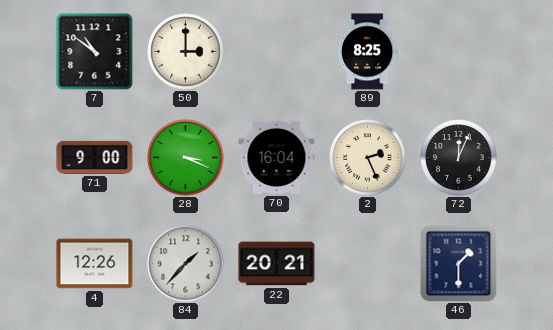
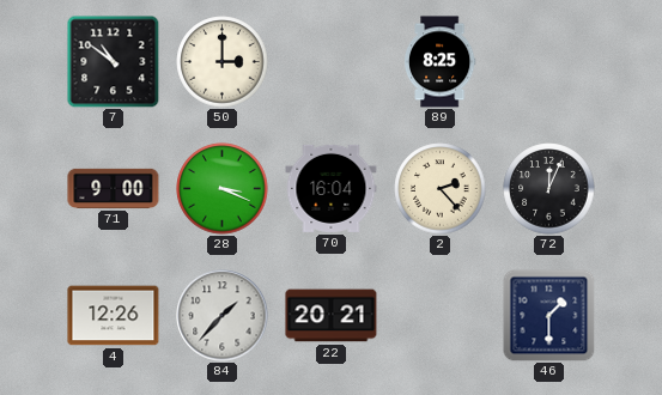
2: 2:26 -> 2:23 (441, 189)
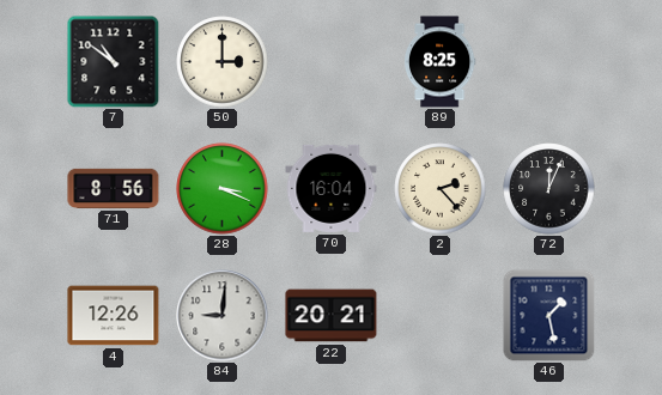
71: 9:00 -> 8:56 (114, 188)
84: 1:37 -> 9:01 (223, 316)
46: 1:30 -> 1:28 (548, 315)
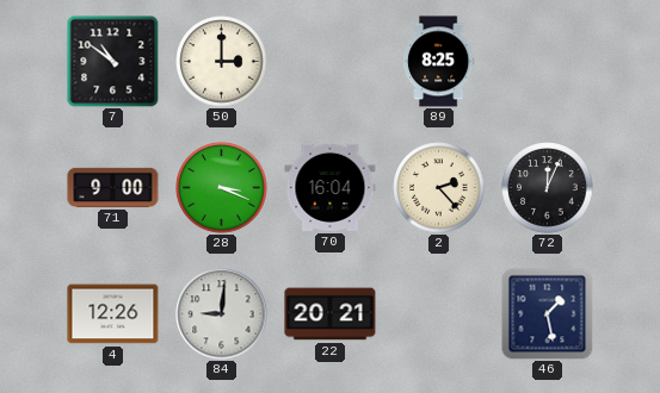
71: 8:56 -> 9:00 (113, 187)
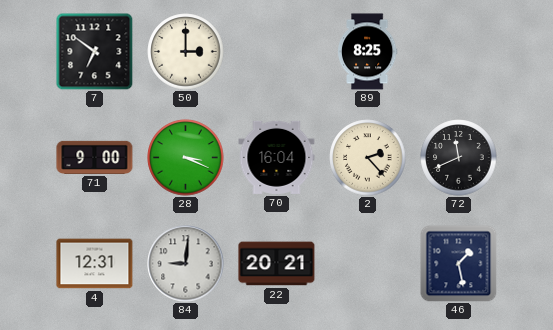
7: 10:51 -> 6:51 (94, 51)
72: 12:04 -> 11:41 (459, 158)
4: 12:26 -> 12:31 (95, 264)
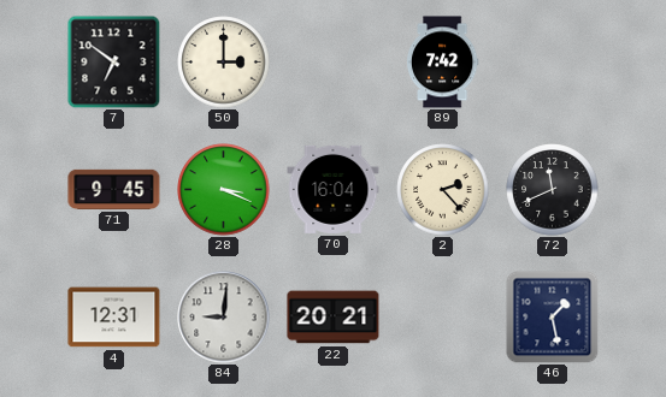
89: 8:25 -> 7:42 (442, 63)
71: 9:00 -> 9:45 (114, 189)
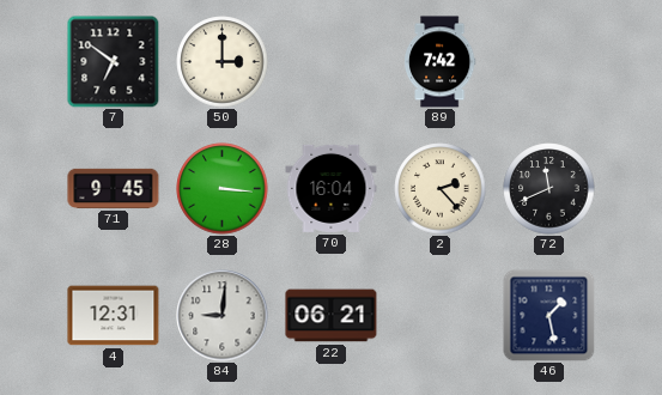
28: 3:19 -> 3:16 (223, 189)
22: 20:21 -> 06:21 (332, 316)
